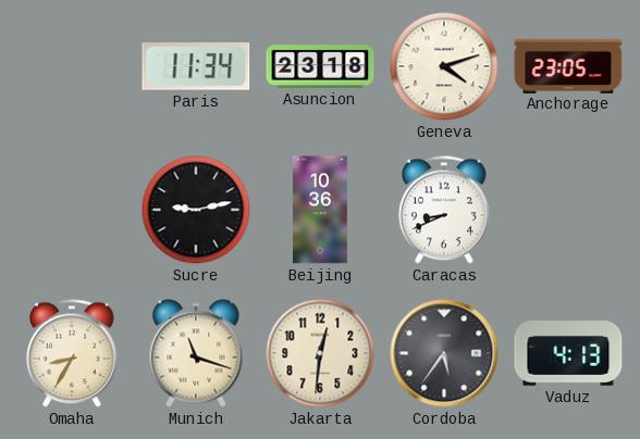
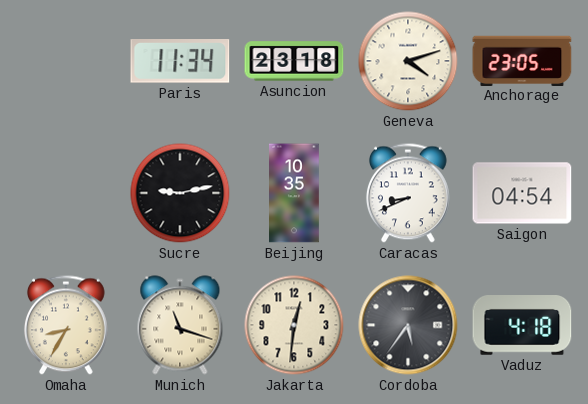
Beijing: 10:36 -> 10:35 (295, 193)
Saigon: none -> 04:54 (522, 193)
Vaduz: 4:13 -> 4:18 (522, 326)
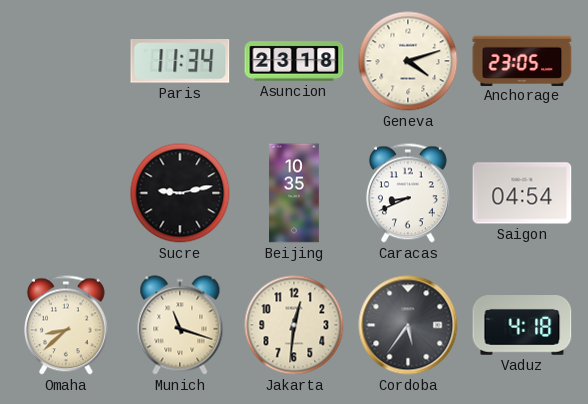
Omaha: 8:35 -> 8:38 (66, 325)
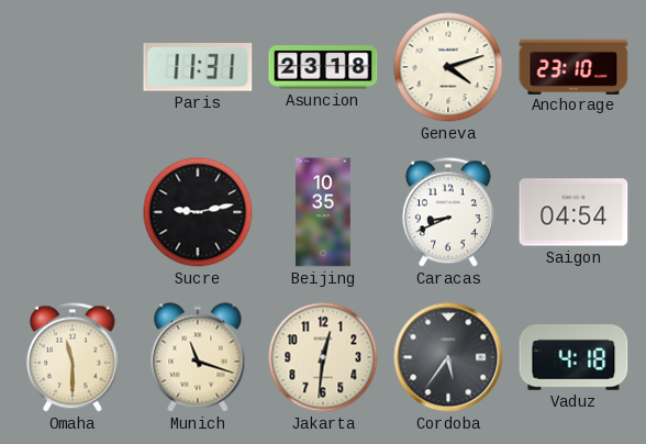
Paris: 11:34 -> 11:31 (198, 68)
Anchorage: 23:05 -> 23:10 (573, 66)
Omaha: 8:38 -> 11:30 (73, 357)
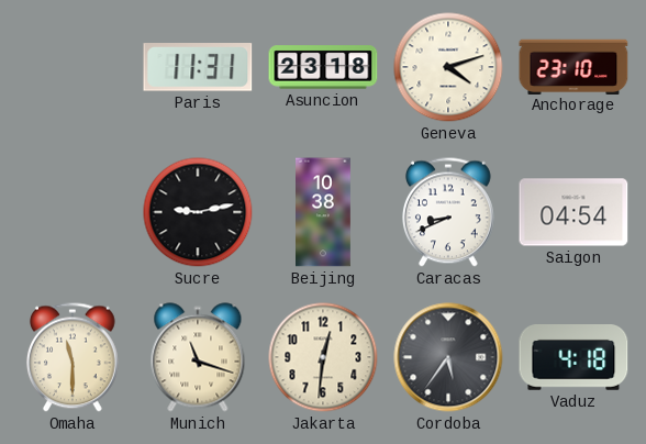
Beijing: 10:35 -> 10:38 (324, 212)
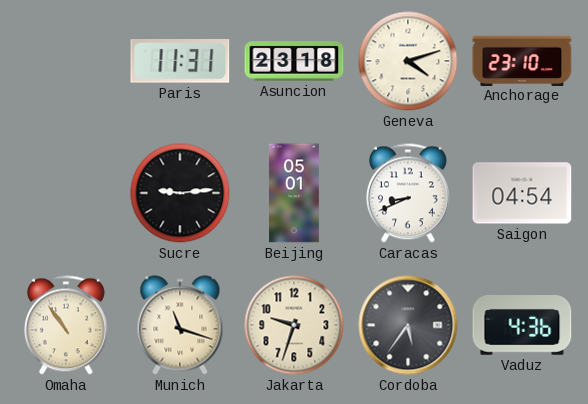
Sucre: 9:13 -> 9:14 (180, 193)
Beijing: 10:38 -> 05:01 (295, 193)
Omaha: 11:30 -> 10:54 (66, 325)
Jakarta: 12:31 -> 9:33 (294, 325)
Vaduz: 4:18 -> 4:36 (522, 326)
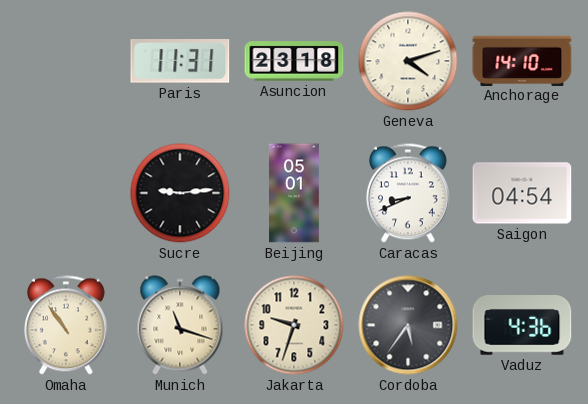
Anchorage: 23:10 -> 14:10 (522, 60)
